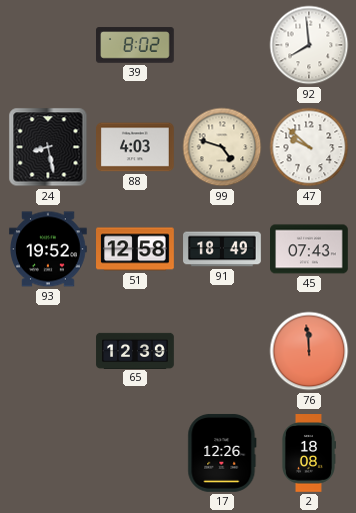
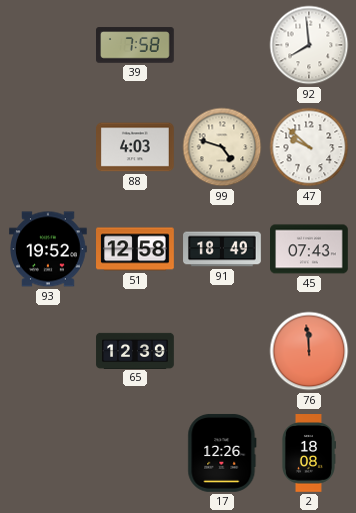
39: 8:02 -> 7:58 (136, 45)
24: 8:28 -> none (48, 147)
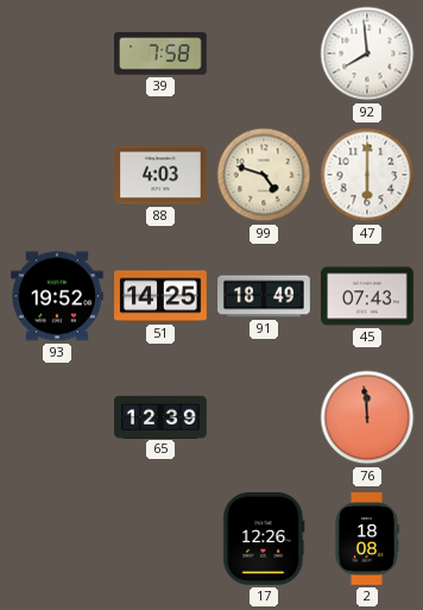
47: 9:52 -> 6:00 (367, 175)
51: 12:58 -> 14:25 (162, 296)
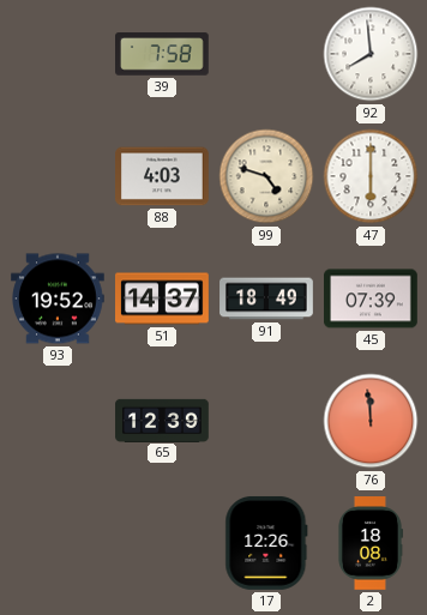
51: 14:25 -> 14:37 (163, 299)
45: 07:43 -> 07:39 (372, 299)
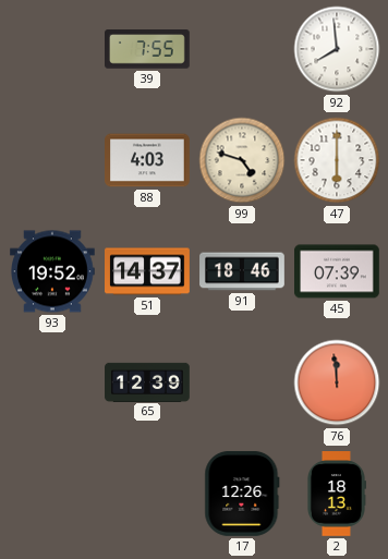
39: 7:58 -> 7:55 (148, 49)
91: 18:49 -> 18:46 (242, 271)
2: 18:08 -> 18:13 (336, 495)
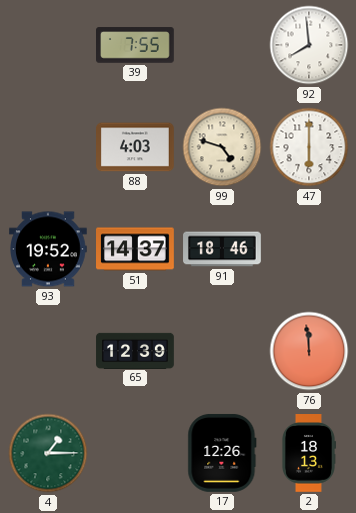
45: 07:39 -> none (338, 271)
4: none -> 1:15 (48, 453)
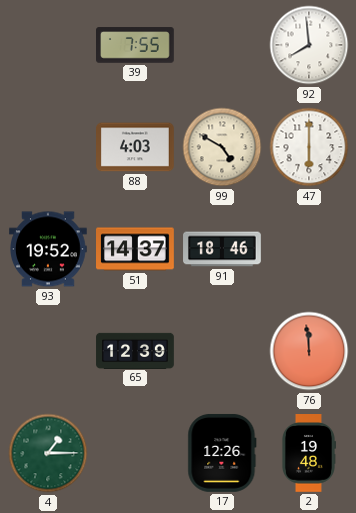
99: 4:48 -> 4:50 (222, 147)
2: 18:13 -> 19:48 (308, 454)
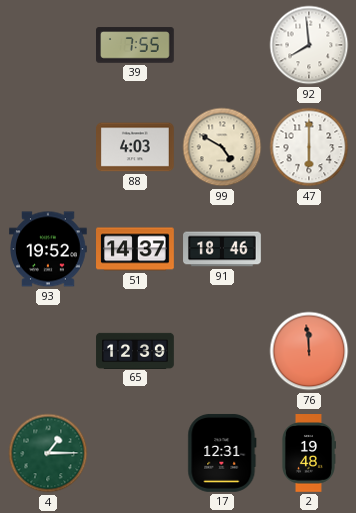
17: 12:26 -> 12:31 (222, 453)
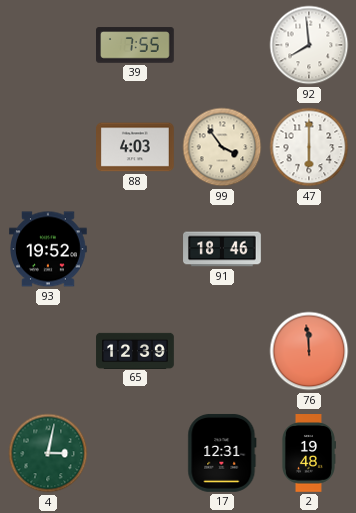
99: 4:50 -> 3:54 (222, 147)
51: 14:37 -> none (136, 249)
4: 1:15 -> 3:02 (48, 453)
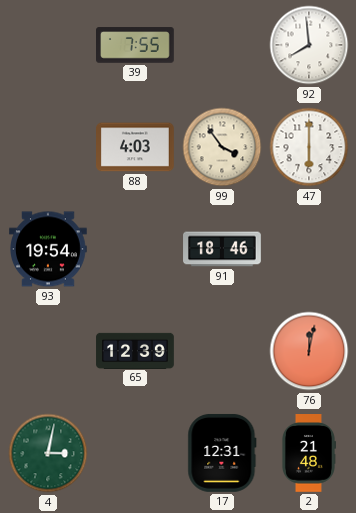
93: 19:52 -> 19:54 (49, 249)
76: 11:59 -> 12:02 (309, 351)
2: 19:48 -> 21:48 (308, 454)
